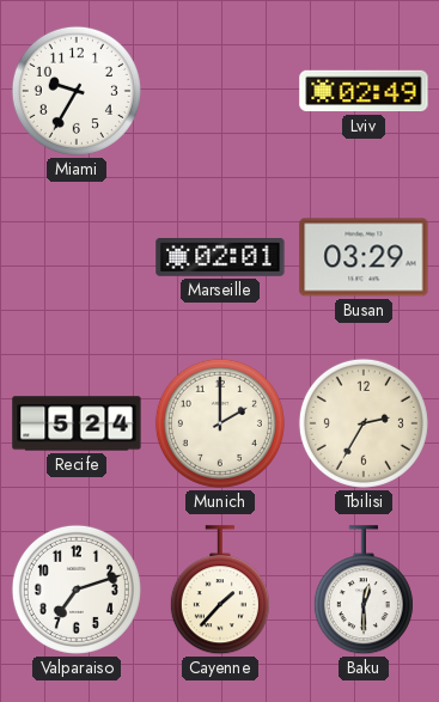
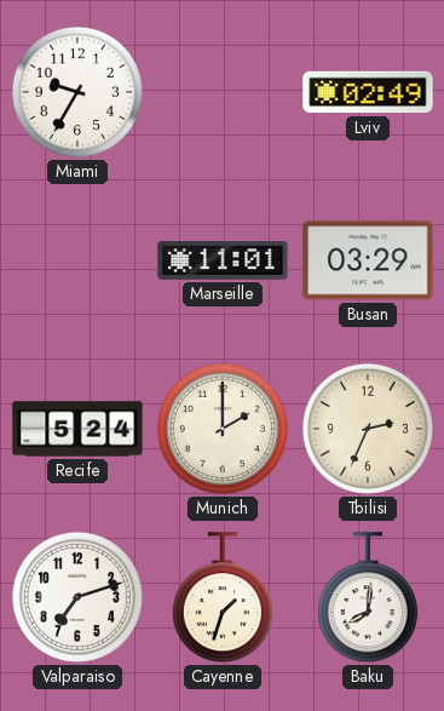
Marseille: 02:01 -> 11:01 (223, 262)
Tbilisi: 2:35 -> 2:34 (368, 429)
Cayenne: 1:37 -> 1:33 (223, 598)
Baku: 12:30 -> 8:01 (368, 598)
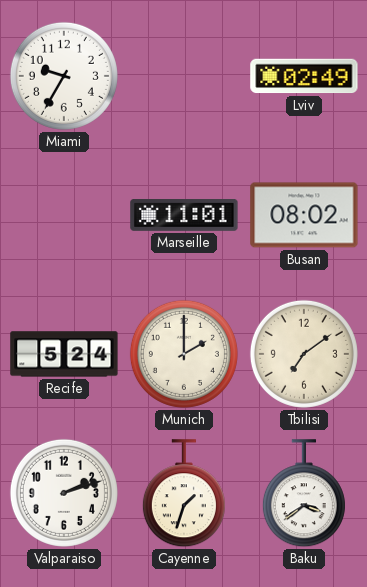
Busan: 03:29 -> 08:02 (304, 215)
Tbilisi: 2:34 -> 7:09 (304, 354)
Valparaiso: 7:12 -> 2:12 (64, 493)
Baku: 8:01 -> 3:39 (304, 494)
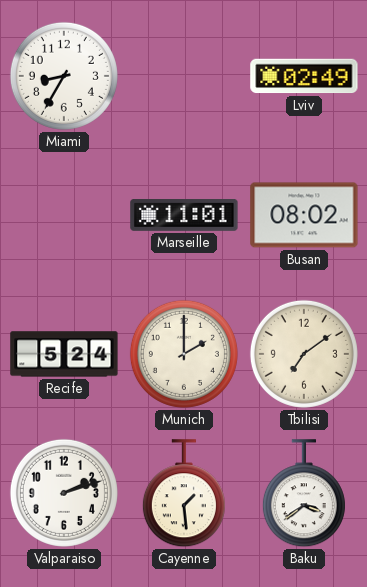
Miami: 9:35 -> 8:35 (64, 76)
Cayenne: 1:33 -> 1:29 (184, 494)
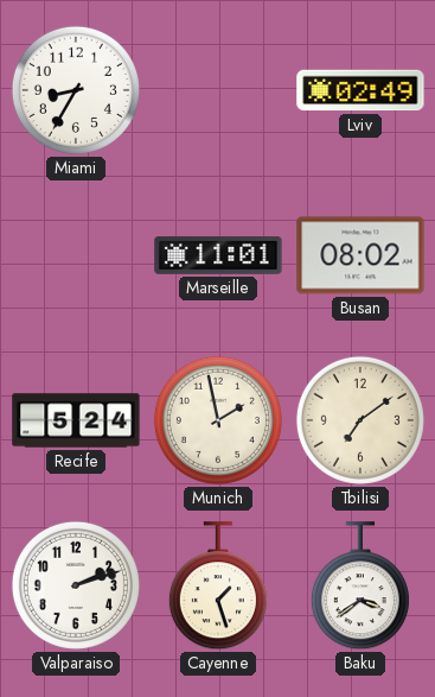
Munich: 2:00 -> 1:58 (218, 420)
Cayenne: 1:29 -> 1:27 (218, 587)
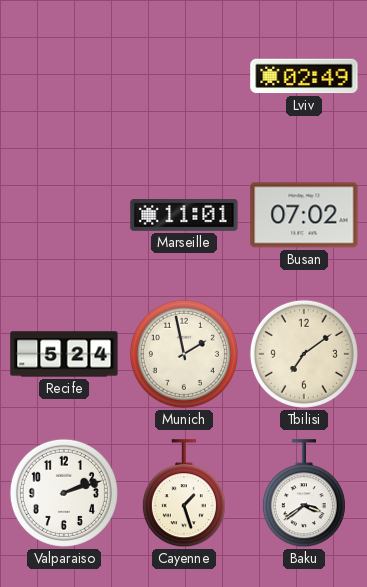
Miami: 8:35 -> none (76, 90)
Busan: 08:02 -> 07:02 (304, 215)
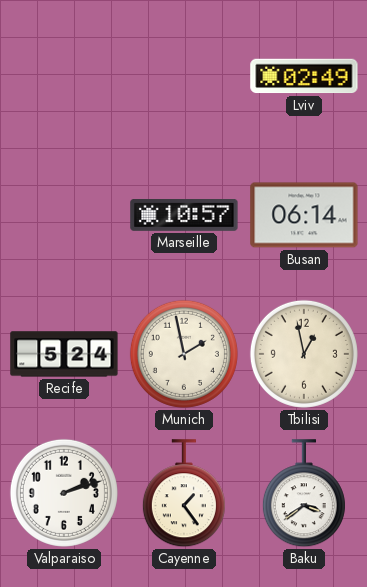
Marseille: 11:01 -> 10:57 (184, 216)
Busan: 07:02 -> 06:14 (304, 215)
Tbilisi: 7:09 -> 12:58 (304, 354)
Cayenne: 1:27 -> 1:24 (184, 494)
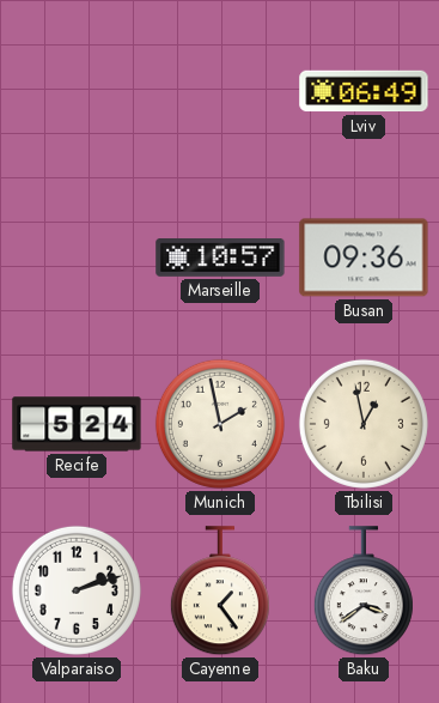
Lviv: 02:49 -> 06:49 (364, 91)
Busan: 06:14 -> 09:36 (364, 257)
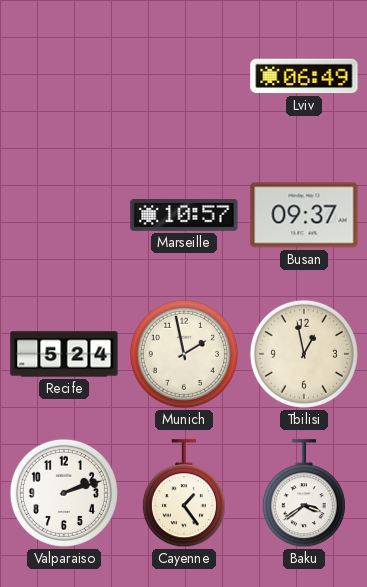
Busan: 09:36 -> 09:37 (304, 215)
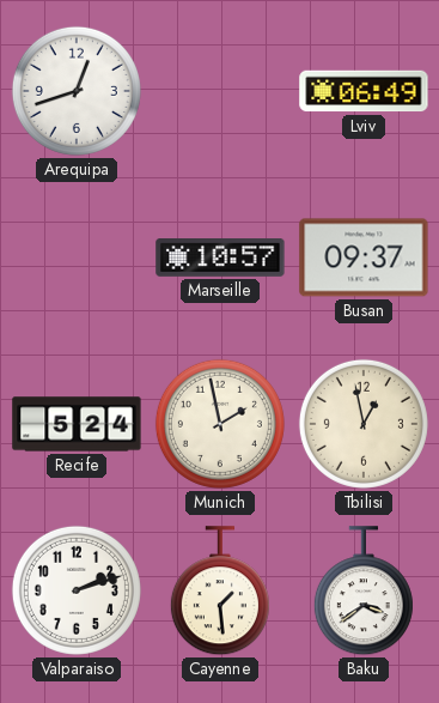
Arequipa: none -> 12:42 (77, 91)
Cayenne: 1:24 -> 1:29 (220, 592)
